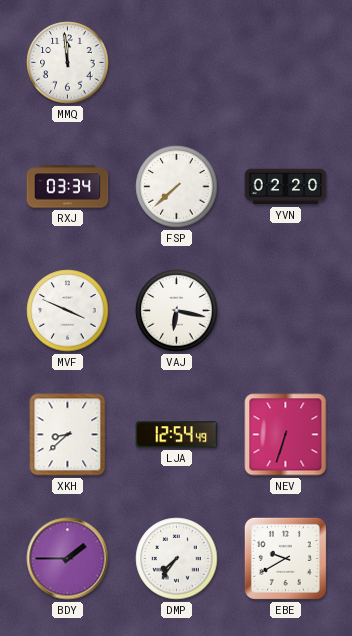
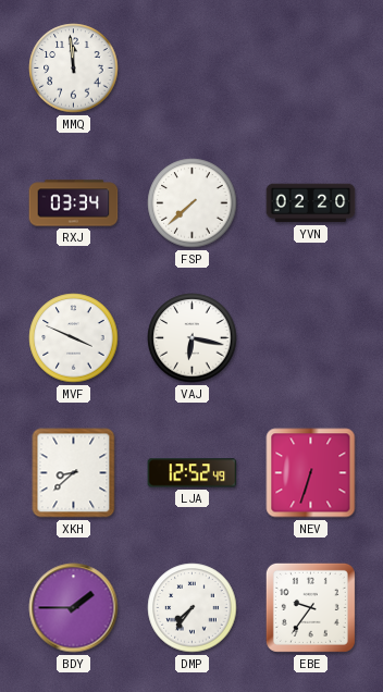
LJA: 12:54 -> 12:52 (193, 473)
EBE: 9:40 -> 9:36 (310, 607)
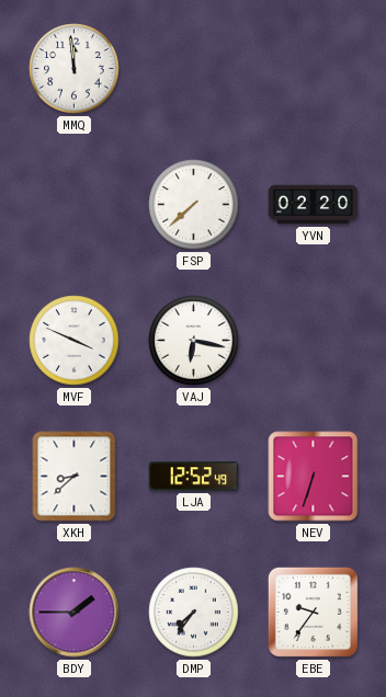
RXJ: 03:34 -> none (74, 203)
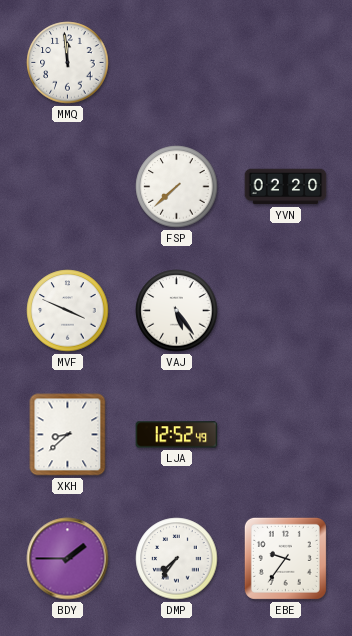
VAJ: 6:17 -> 5:24 (177, 311)
NEV: 6:33 -> none (314, 477)
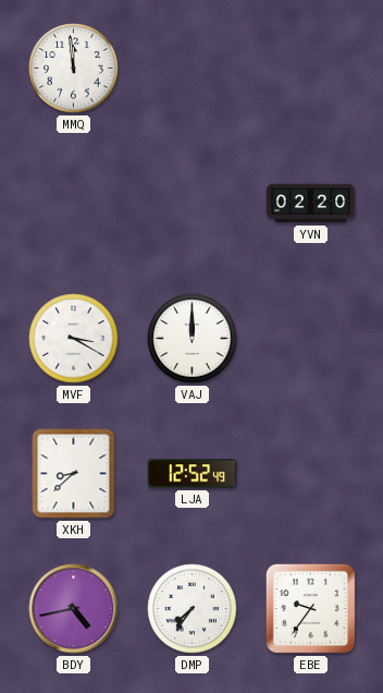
FSP: 7:38 -> none (177, 187)
MVF: 3:49 -> 3:20 (74, 339)
VAJ: 5:24 -> 12:00 (193, 339)
BDY: 1:45 -> 4:43 (74, 609)
